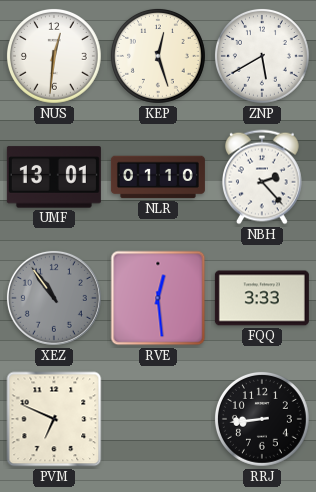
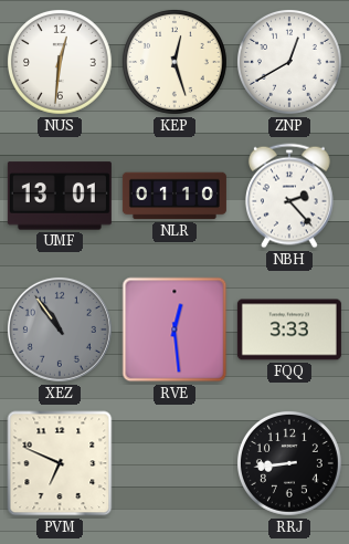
ZNP: 5:40 -> 12:40 (289, 62)
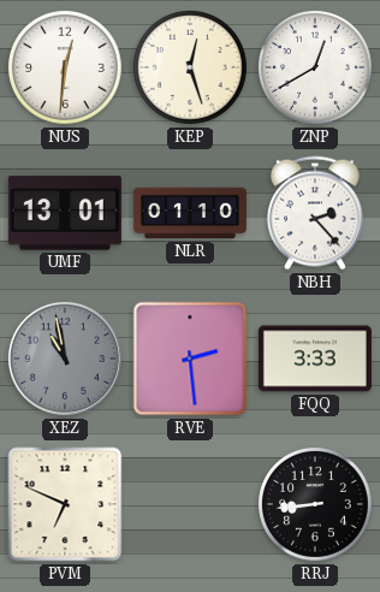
XEZ: 10:54 -> 10:58 (65, 359)
RVE: 12:29 -> 2:29 (190, 359)
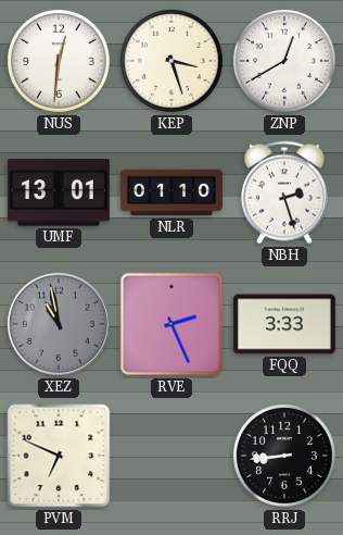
KEP: 12:27 -> 3:27 (171, 61)
NBH: 2:23 -> 2:27 (284, 192)
RVE: 2:29 -> 2:26 (171, 324)
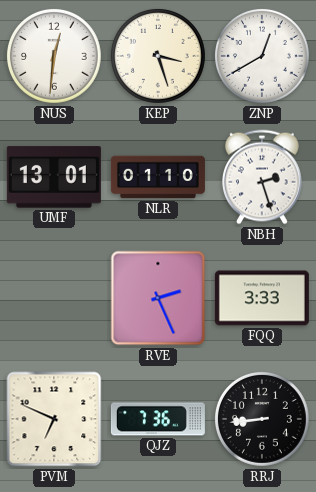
XEZ: 10:58 -> none (59, 324)
QJZ: none -> 7:36 (158, 419)
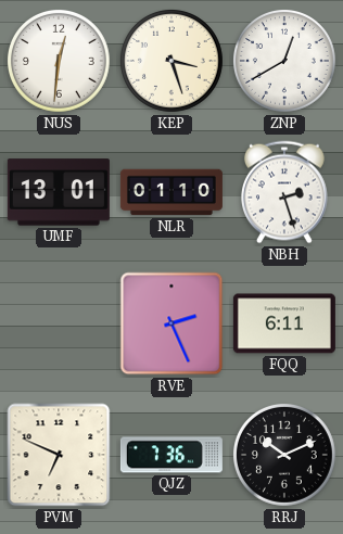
FQQ: 3:33 -> 6:11 (284, 323)
RRJ: 8:44 -> 10:11 (284, 455)
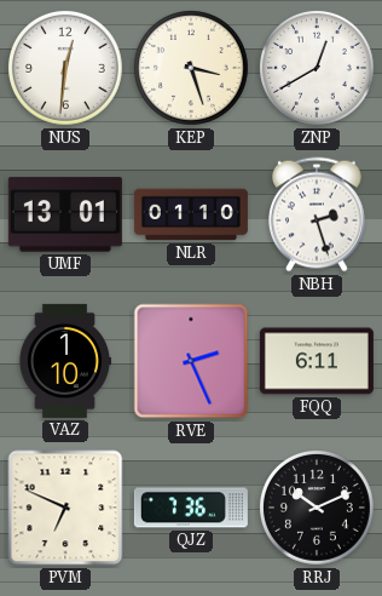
VAZ: none -> 1:10 (64, 361)
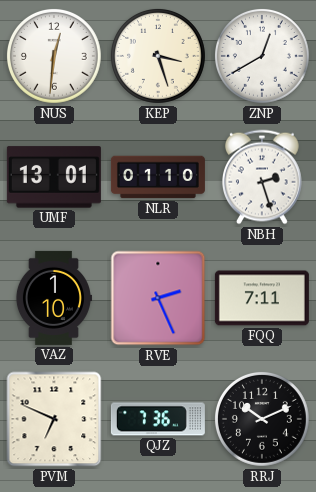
FQQ: 6:11 -> 7:11 (262, 298)
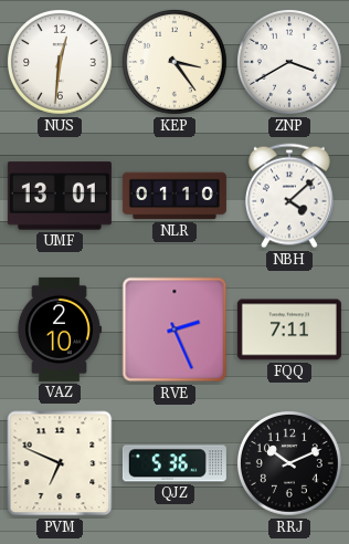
KEP: 3:27 -> 3:24 (174, 62)
ZNP: 12:40 -> 3:40 (289, 62)
NBH: 2:27 -> 4:08 (289, 196)
VAZ: 1:10 -> 2:10 (59, 329)
QJZ: 7:36 -> 5:36 (174, 463)
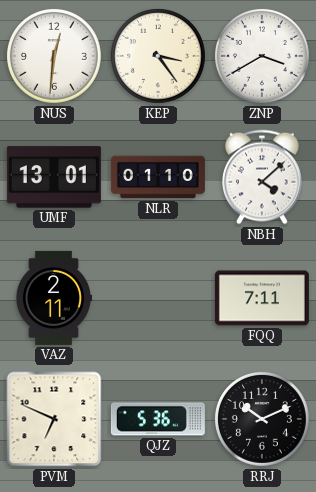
VAZ: 2:10 -> 2:11 (53, 298)
RVE: 2:26 -> none (174, 329)
